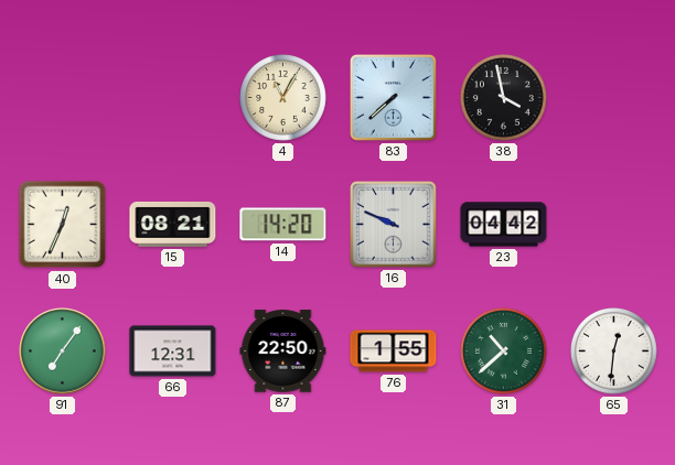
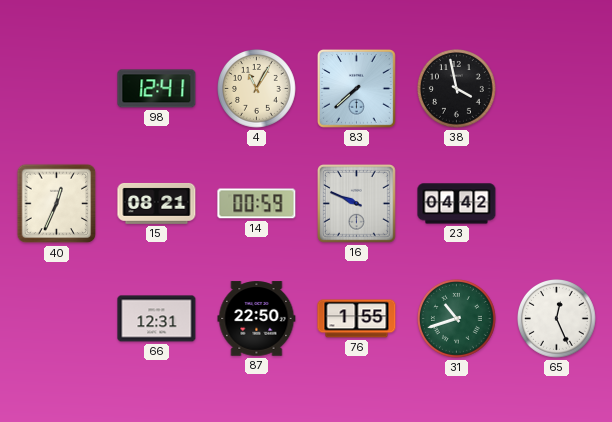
98: none -> 12:41 (157, 89)
14: 14:20 -> 00:59 (257, 204)
91: 7:06 -> none (63, 352)
31: 10:38 -> 10:42 (457, 319)
65: 12:31 -> 12:26 (557, 319)
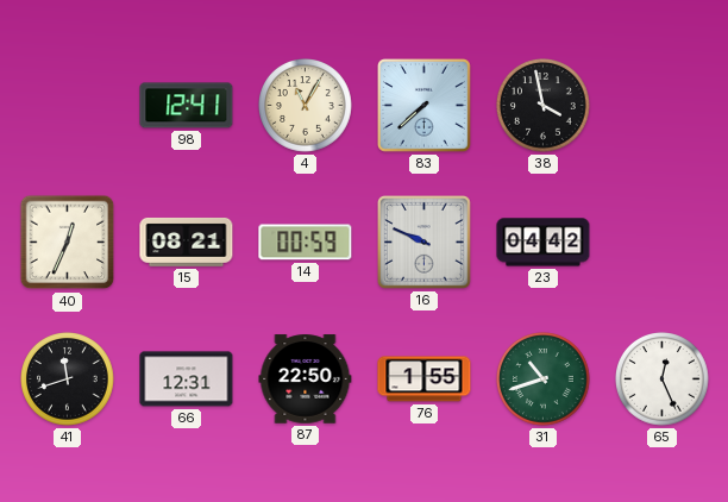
41: none -> 11:42 (68, 379)
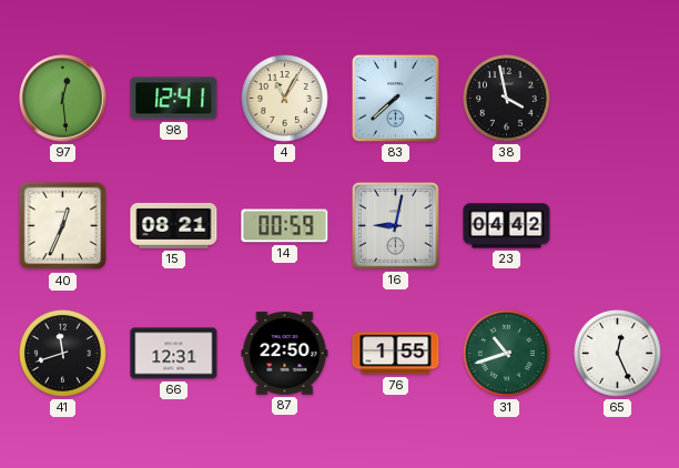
97: none -> 12:29 (63, 99)
16: 9:49 -> 9:02 (396, 226)
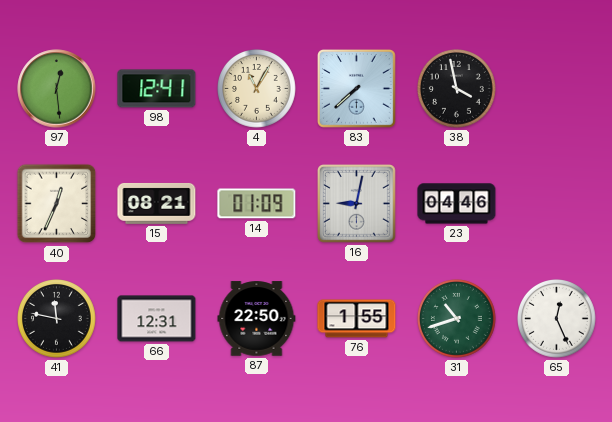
14: 00:59 -> 01:09 (257, 204)
23: 04:42 -> 04:46 (457, 204)
41: 11:42 -> 11:47 (57, 319)
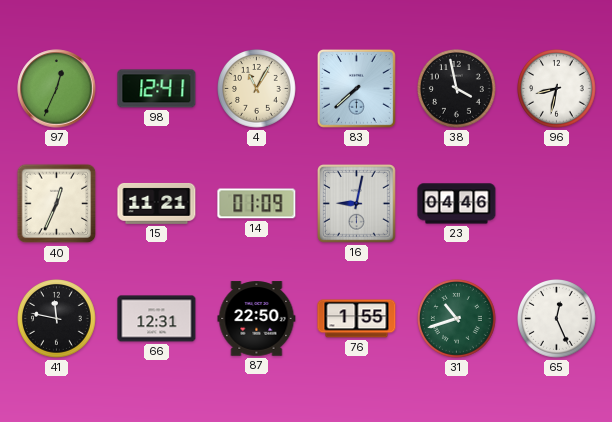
97: 12:29 -> 12:34 (57, 89)
96: none -> 8:32 (557, 89)
15: 08:21 -> 11:21 (157, 203)
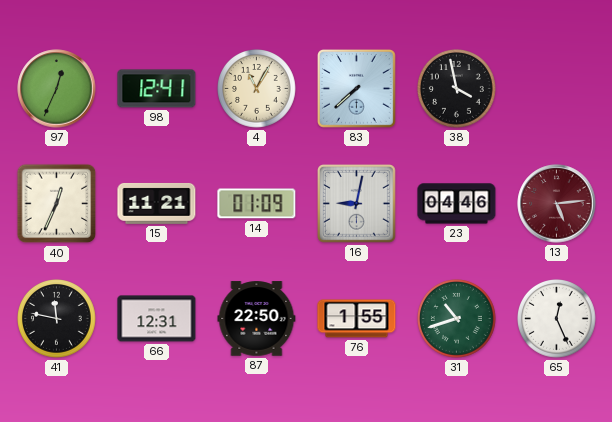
96: 8:32 -> none (557, 89)
13: none -> 5:14 (557, 204)
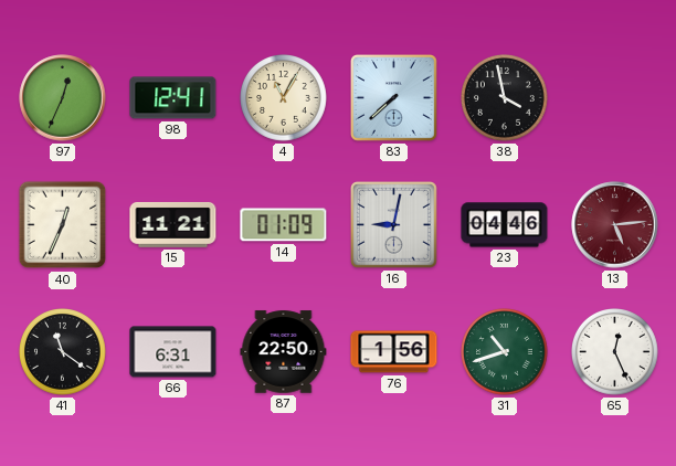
41: 11:47 -> 11:21 (63, 352)
66: 12:31 -> 6:31 (173, 352)
76: 1:55 -> 1:56 (394, 352)
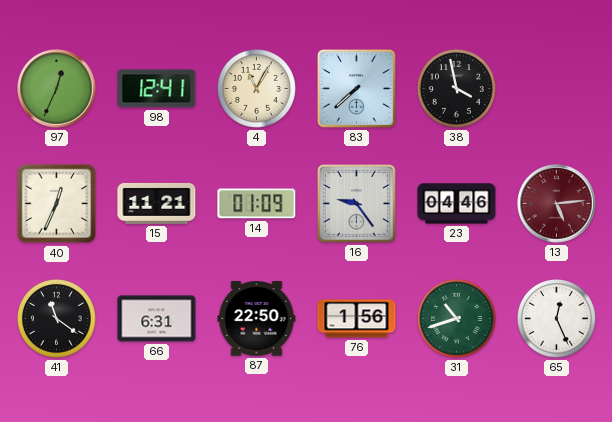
16: 9:02 -> 9:24 (357, 204)
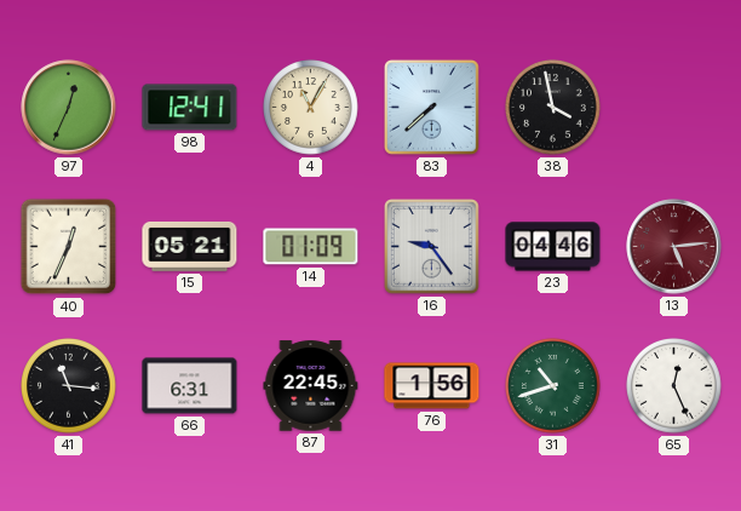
15: 11:21 -> 05:21 (190, 246)
41: 11:21 -> 11:16 (69, 386)
87: 22:50 -> 22:45 (311, 386)
